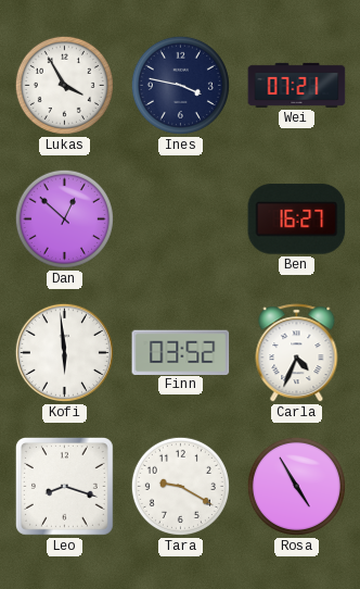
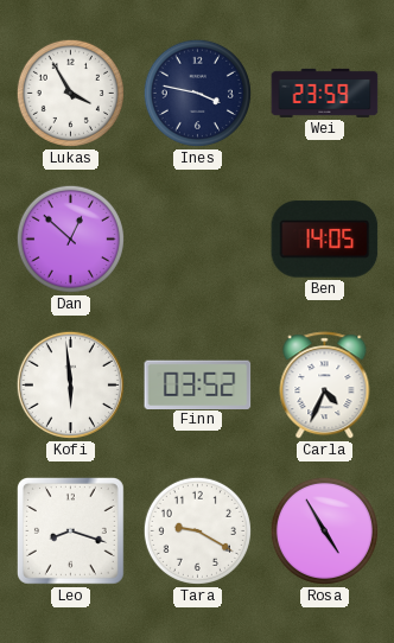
Wei: 07:21 -> 23:59 (325, 93)
Ben: 16:27 -> 14:05 (325, 240)
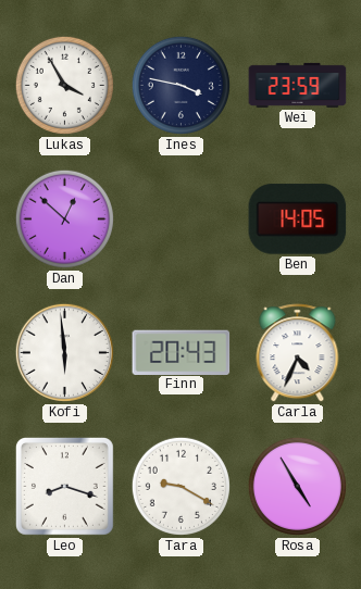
Finn: 03:52 -> 20:43 (182, 352)
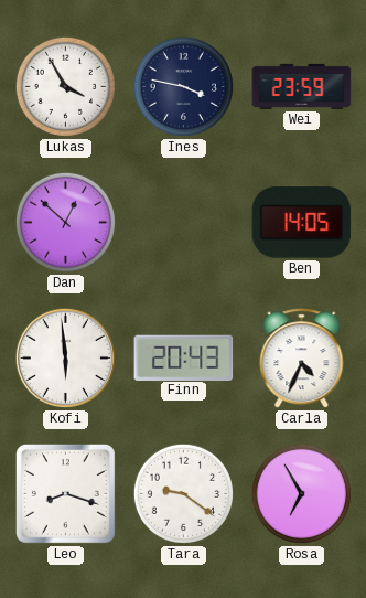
Tara: 9:20 -> 9:21 (183, 493)
Rosa: 4:55 -> 6:55 (301, 493)
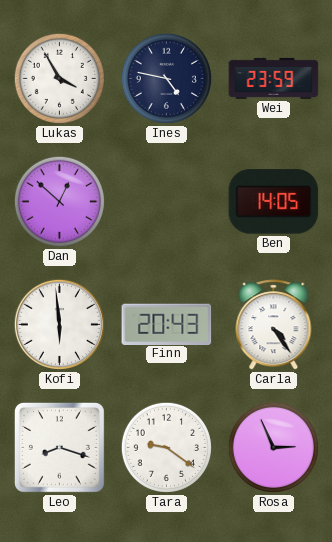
Ines: 3:47 -> 4:47 (166, 78)
Carla: 4:34 -> 4:24 (274, 325)
Rosa: 6:55 -> 2:56 (273, 447)
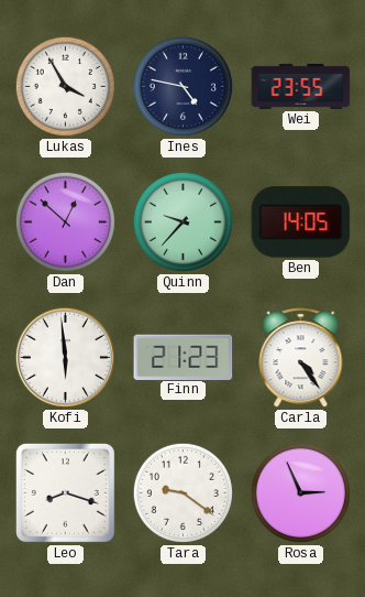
Wei: 23:59 -> 23:55 (301, 86)
Quinn: none -> 9:37 (182, 221)
Finn: 20:43 -> 21:23 (184, 357)
